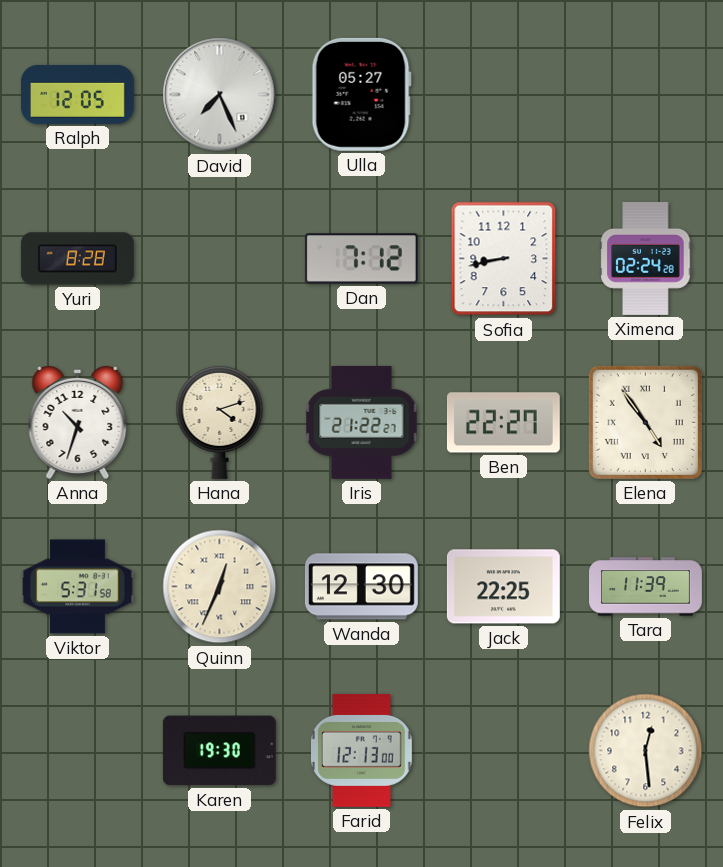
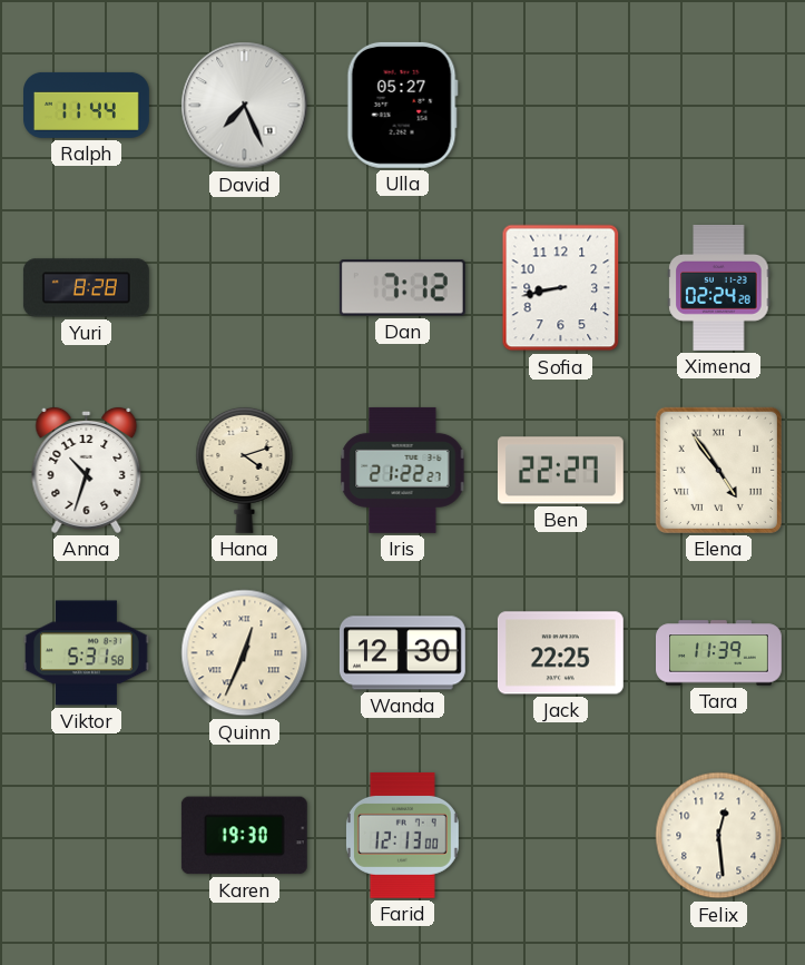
Ralph: 12:05 -> 11:44 (87, 105)
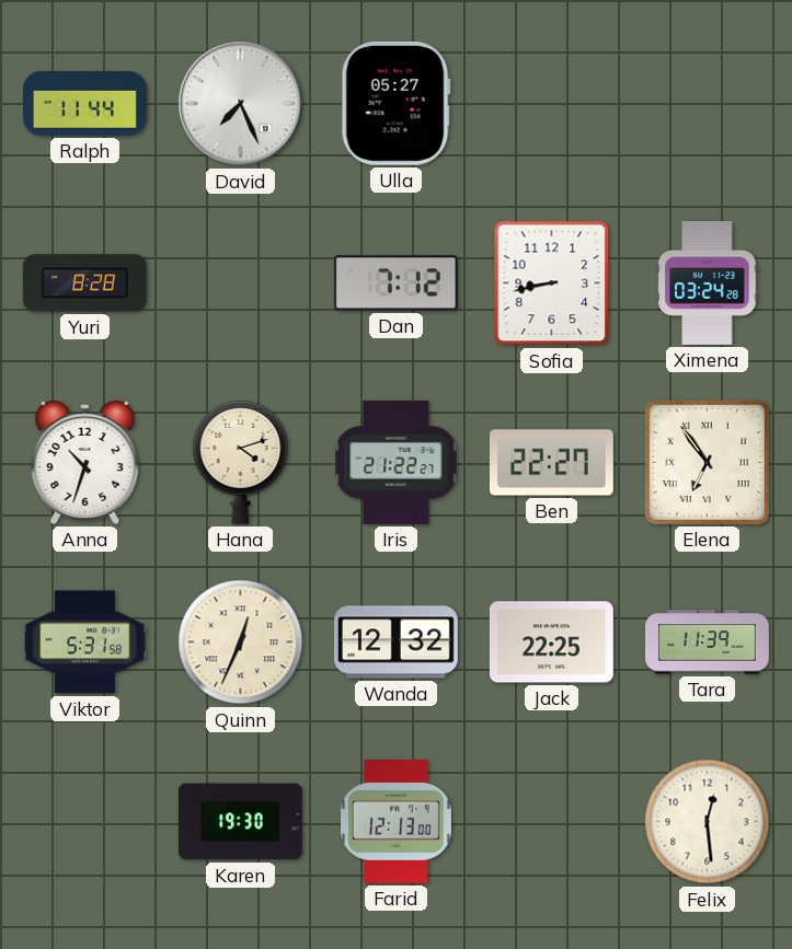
Ximena: 02:24 -> 03:24 (708, 282)
Elena: 4:54 -> 6:54 (707, 462)
Wanda: 12:30 -> 12:32 (395, 643)
